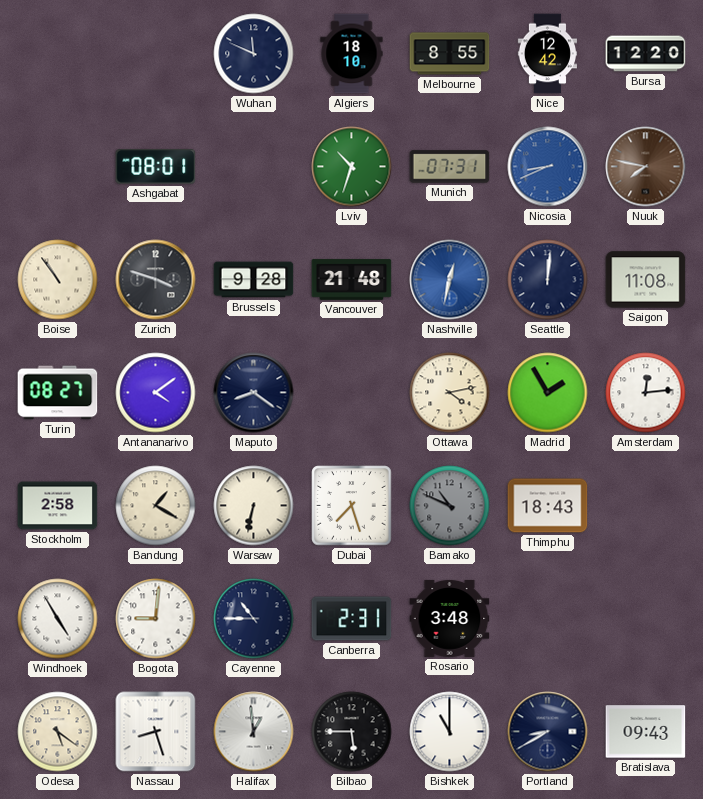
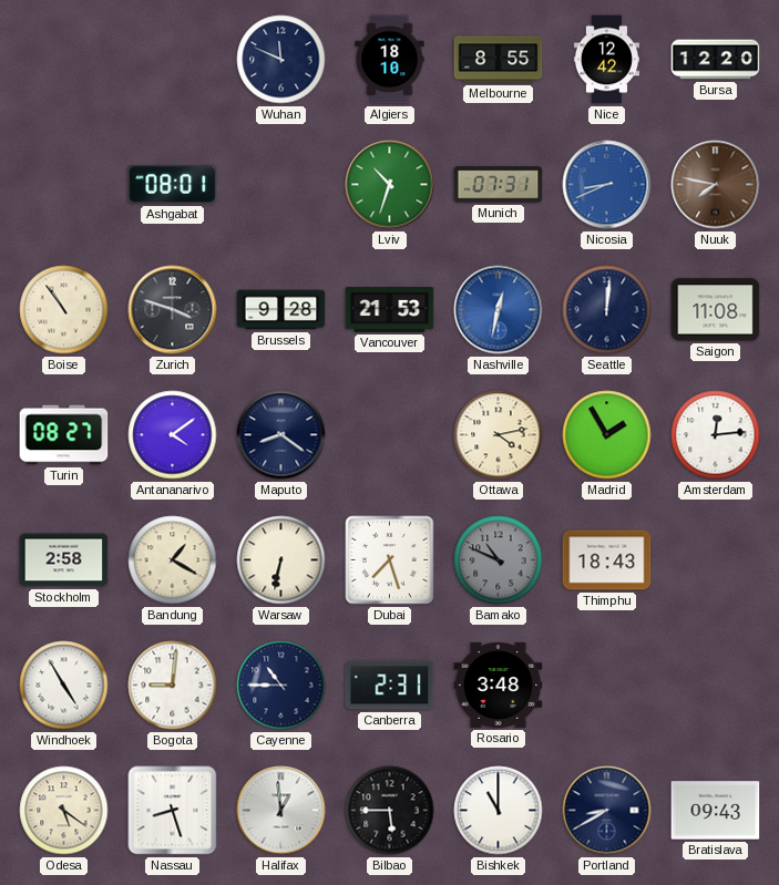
Vancouver: 21:48 -> 21:53 (390, 310)
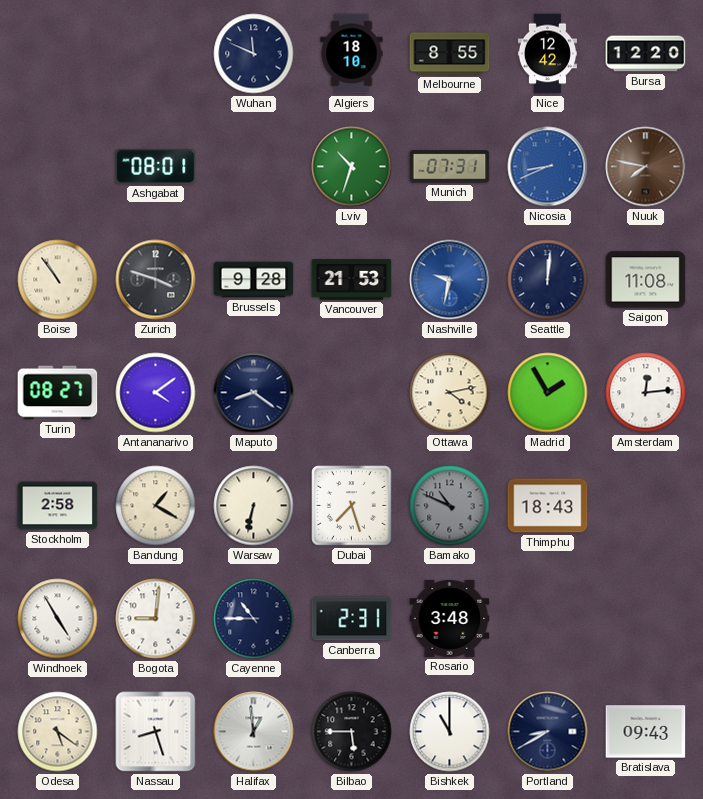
Nashville: 12:32 -> 9:32 (450, 280)
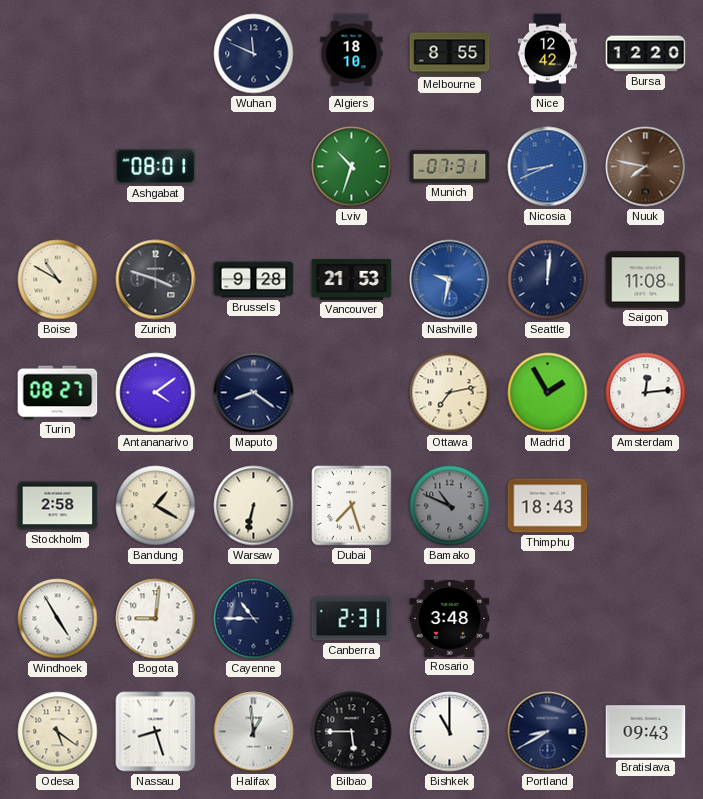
Boise: 10:54 -> 10:50 (58, 280)
Ottawa: 4:13 -> 7:13 (450, 393)
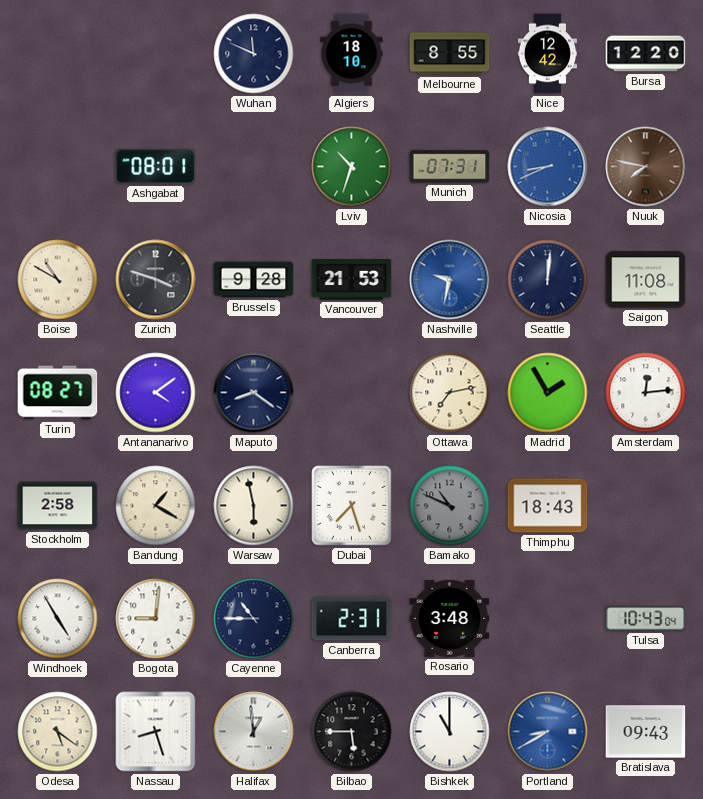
Warsaw: 6:32 -> 5:58 (254, 506)
Tulsa: none -> 10:43 (646, 619)
Portland dial: navy -> blue (548, 732)
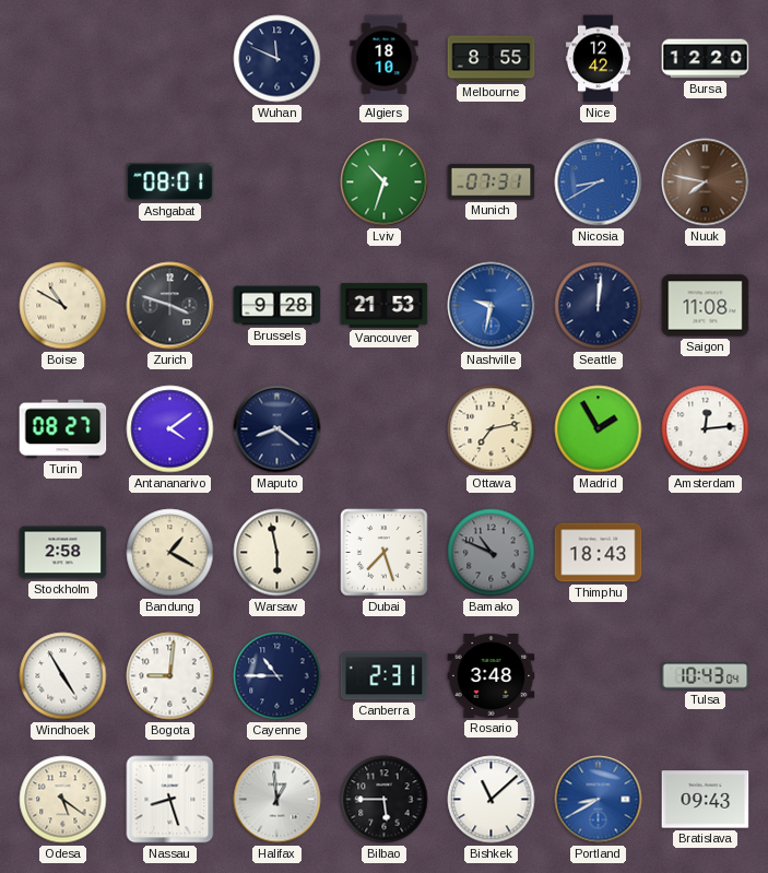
Nicosia: 8:41 -> 8:40 (599, 182)
Bishkek: 11:00 -> 11:08 (492, 800)
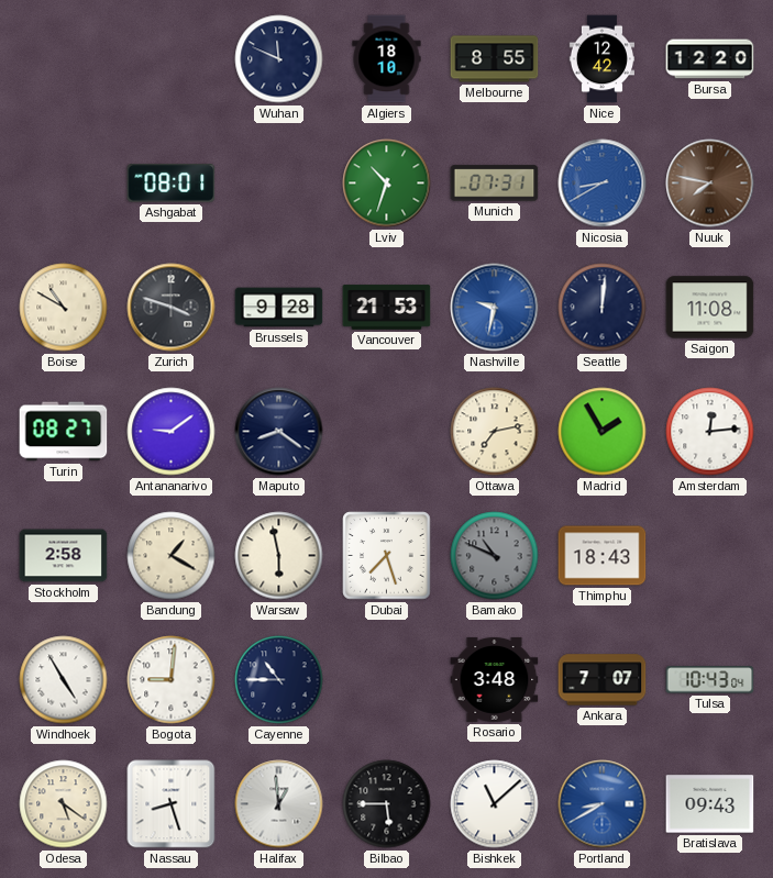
Antananarivo: 4:09 -> 9:09 (172, 432)
Canberra: 2:31 -> none (385, 676)
Ankara: none -> 7:07 (603, 680)
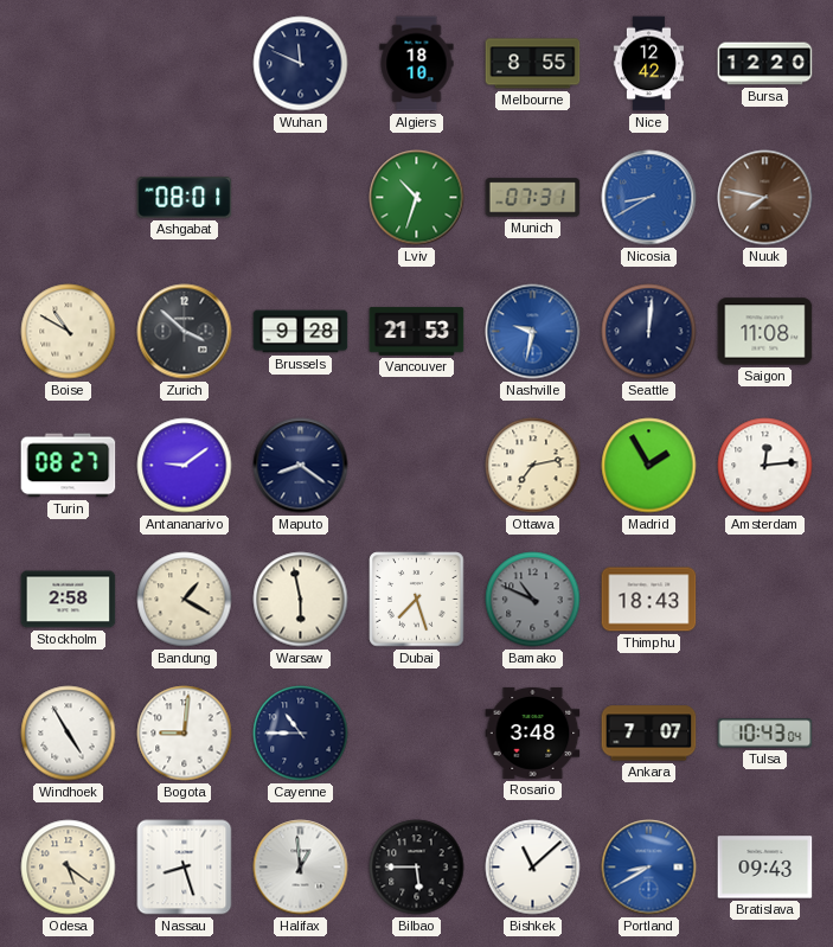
Zurich: 3:48 -> 3:52 (185, 332)
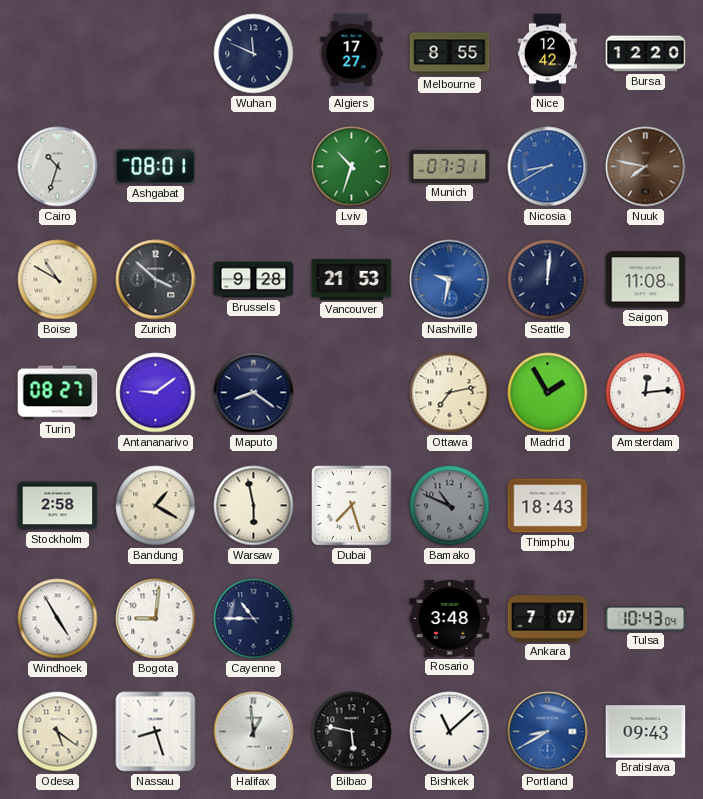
Algiers: 18:10 -> 17:27 (352, 54)
Cairo: none -> 10:33 (58, 167)
Bilbao: 5:45 -> 5:47 (352, 732)
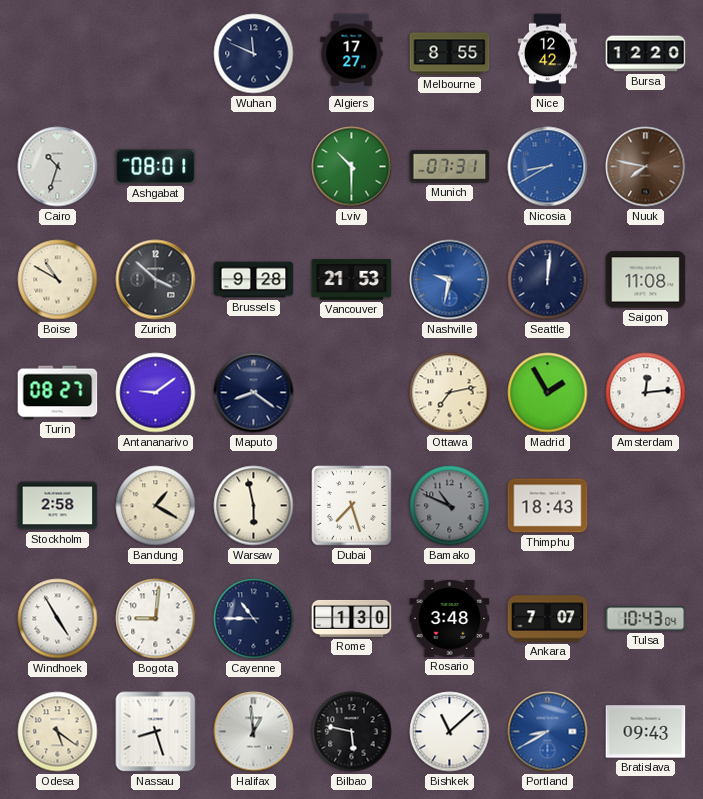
Lviv: 10:33 -> 10:30 (352, 167)
Rome: none -> 1:30 (352, 618)
